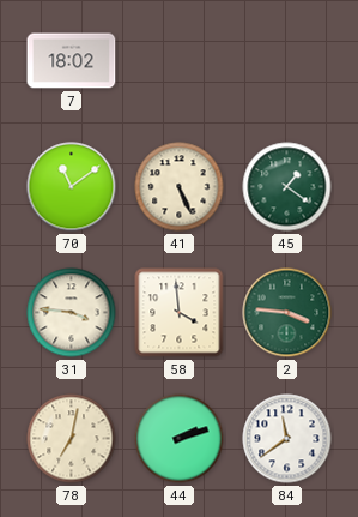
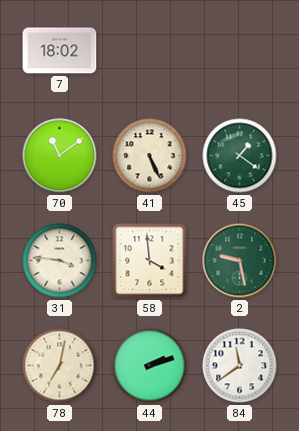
2: 3:46 -> 9:28 (240, 261)
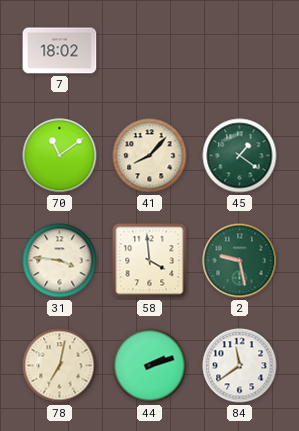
41: 5:26 -> 8:07 (150, 156)
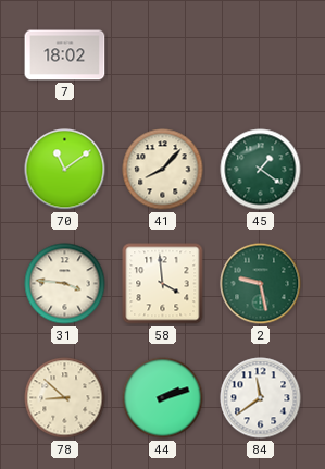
78: 7:02 -> 8:52 (65, 398)
